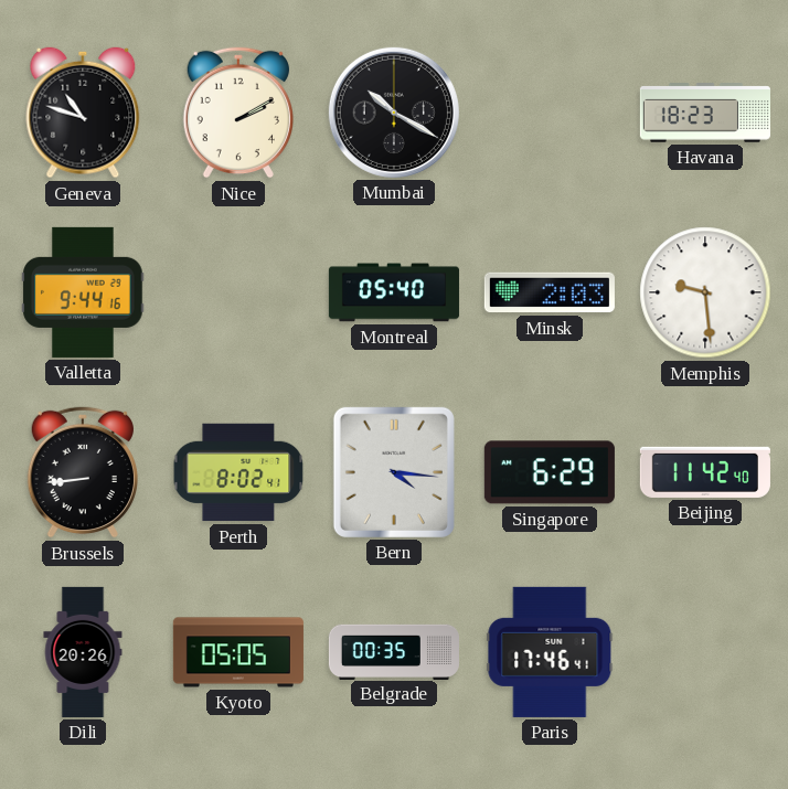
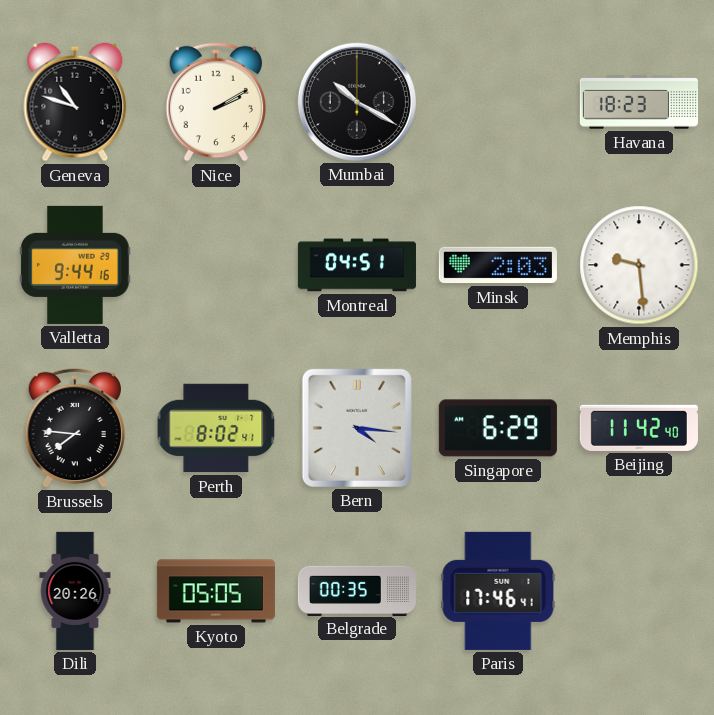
Montreal: 05:40 -> 04:51 (357, 265)
Brussels: 8:44 -> 7:46 (74, 428)
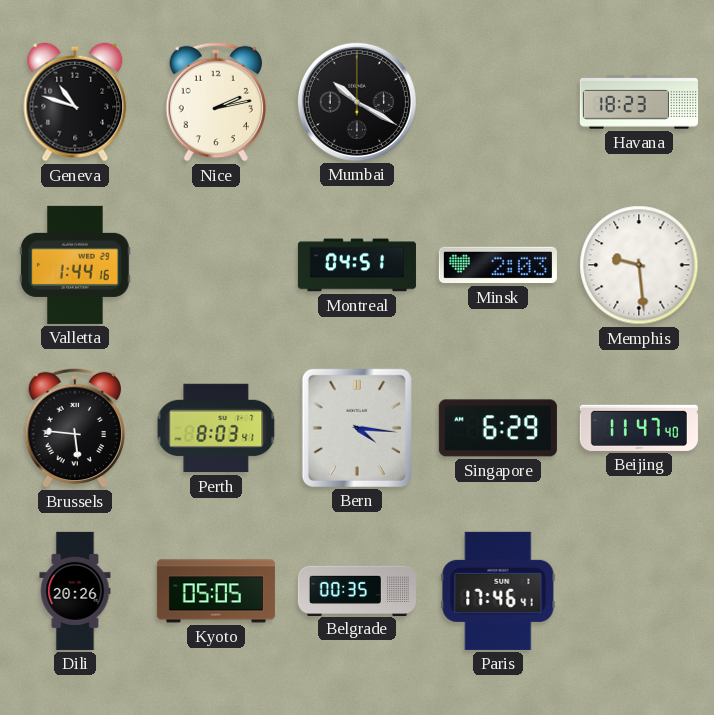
Nice: 2:10 -> 2:13 (215, 102)
Valletta: 9:44 -> 1:44 (75, 265)
Brussels: 7:46 -> 5:46 (74, 428)
Perth: 8:02 -> 8:03 (216, 428)
Beijing: 11:42 -> 11:47 (639, 428)
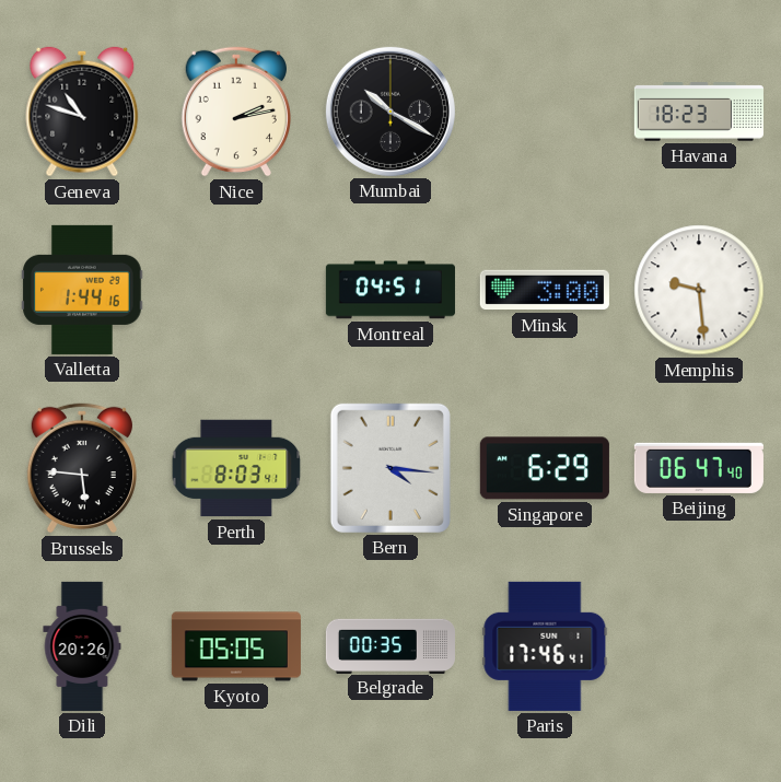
Minsk: 2:03 -> 3:00 (545, 290)
Beijing: 11:47 -> 06:47 (699, 468)
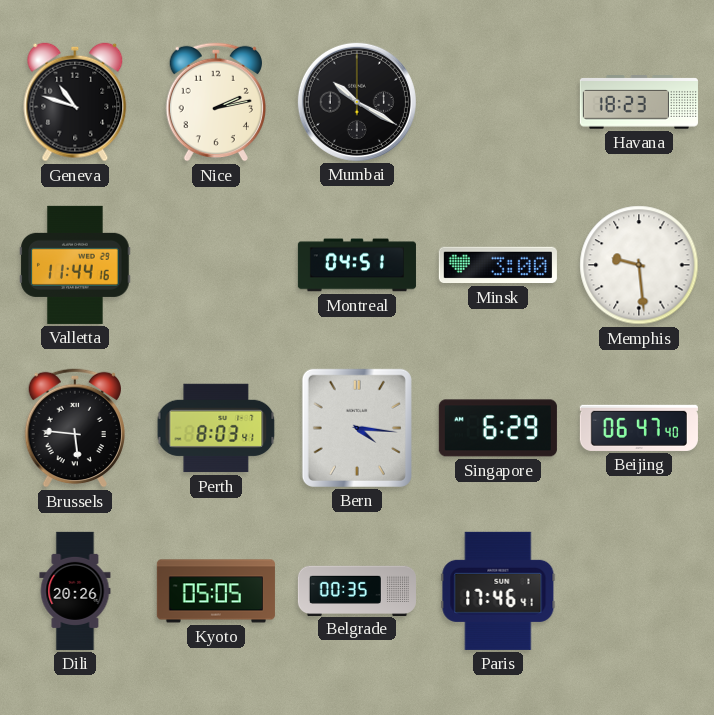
Valletta: 1:44 -> 11:44 (75, 265)
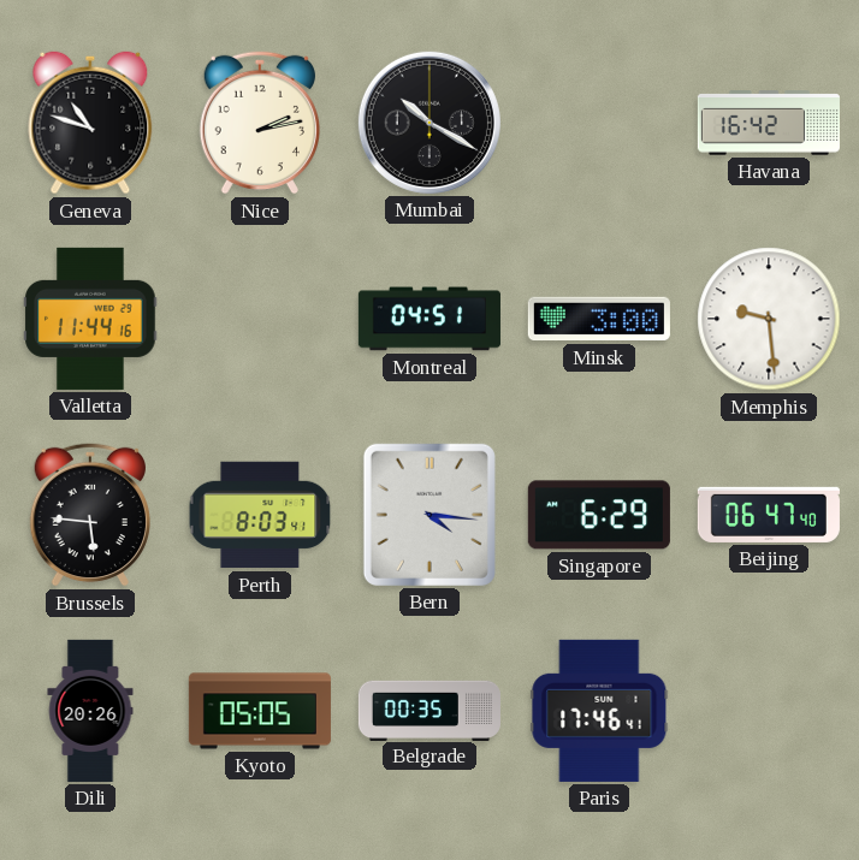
Havana: 18:23 -> 16:42 (769, 123)
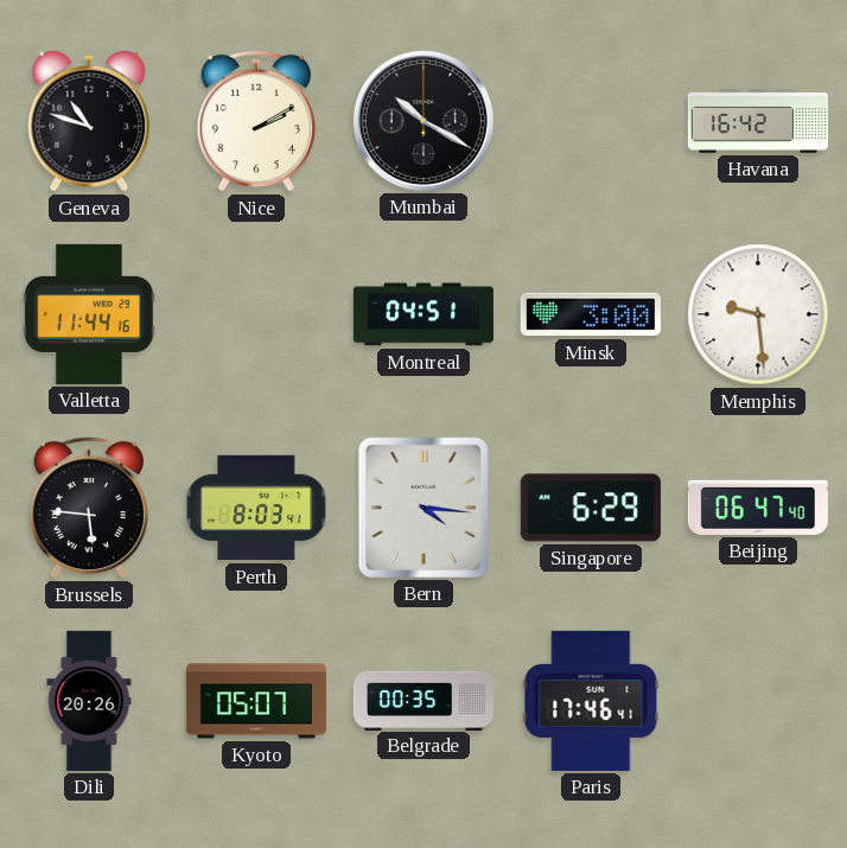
Nice: 2:13 -> 2:10 (255, 121)
Kyoto: 05:05 -> 05:07 (256, 701)
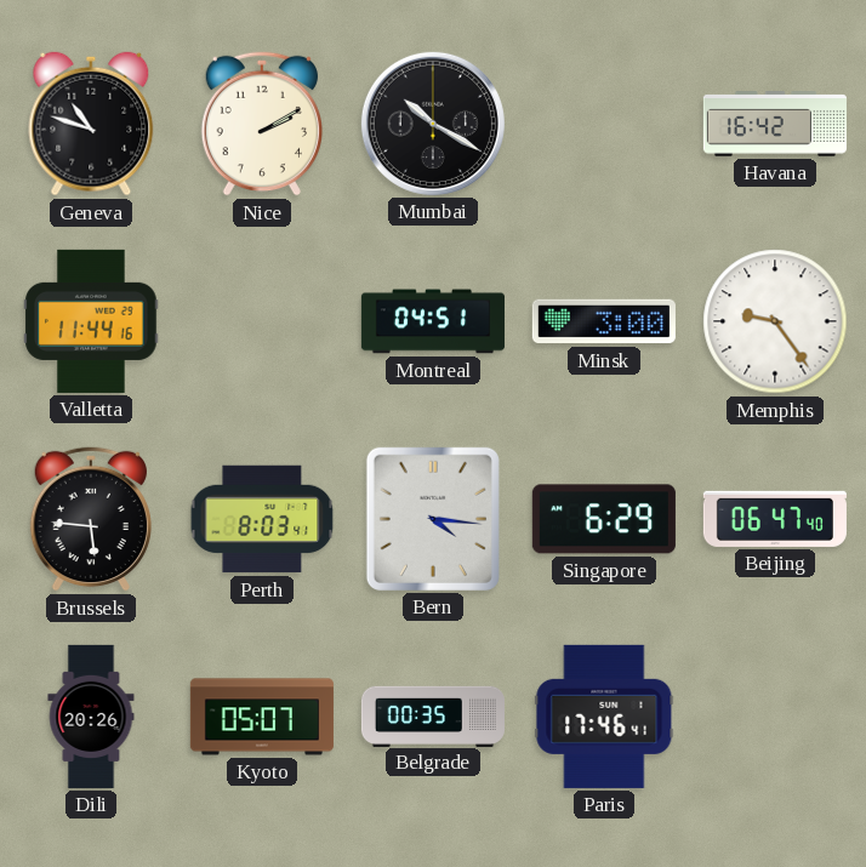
Memphis: 9:29 -> 9:24 (775, 321)
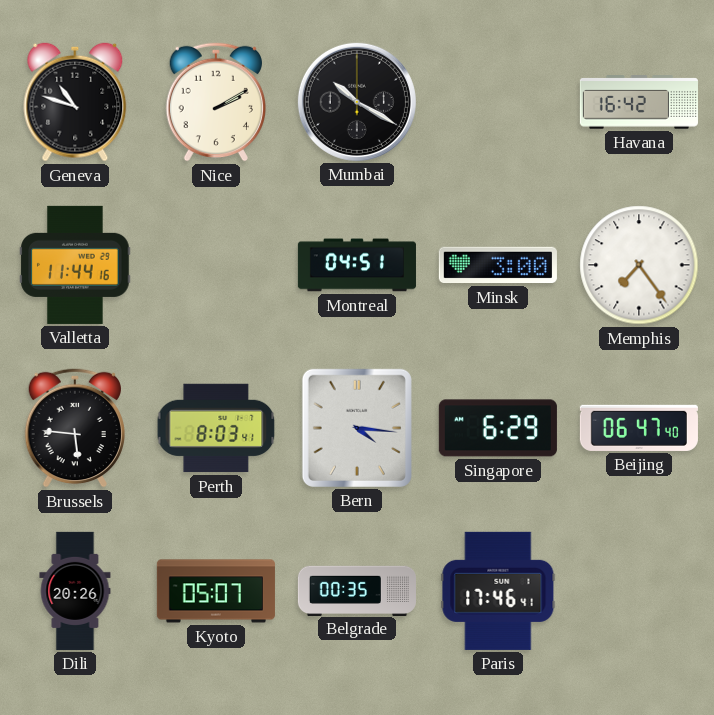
Memphis: 9:24 -> 7:24 (639, 265)
